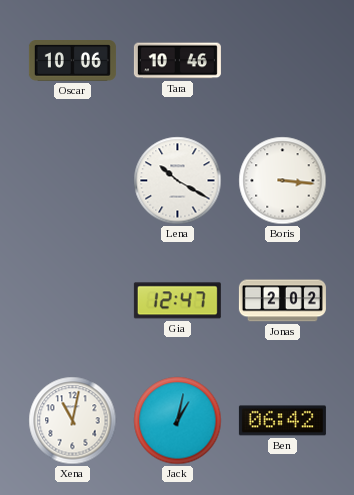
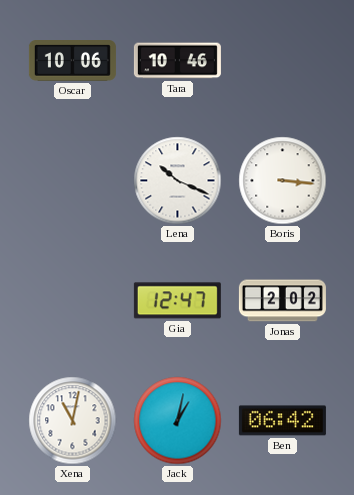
Lena: 10:20 -> 10:19 (178, 181)
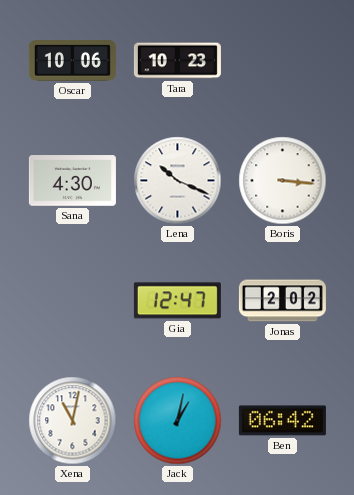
Tara: 10:46 -> 10:23 (177, 61)
Sana: none -> 4:30 (72, 181)
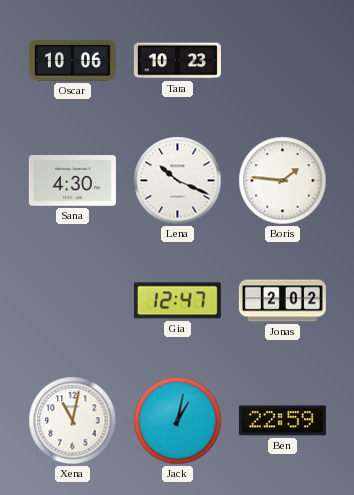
Boris: 3:16 -> 1:46 (283, 181)
Ben: 06:42 -> 22:59 (282, 421)
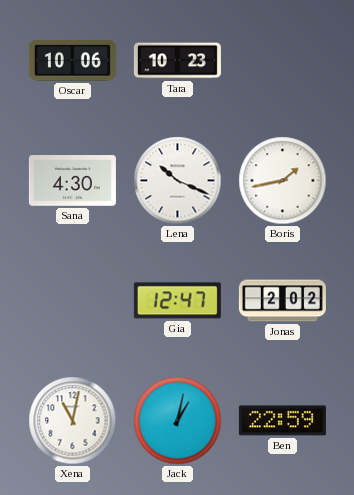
Boris: 1:46 -> 1:43 (283, 181)
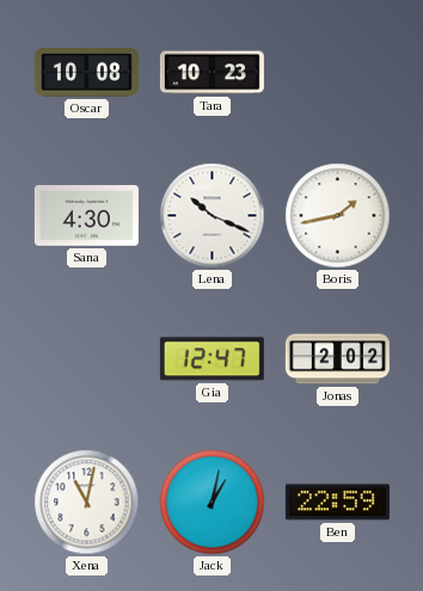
Oscar: 10:06 -> 10:08 (86, 73)
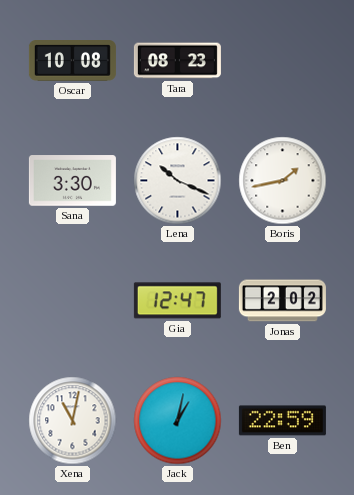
Tara: 10:23 -> 08:23 (177, 61)
Sana: 4:30 -> 3:30 (72, 181)
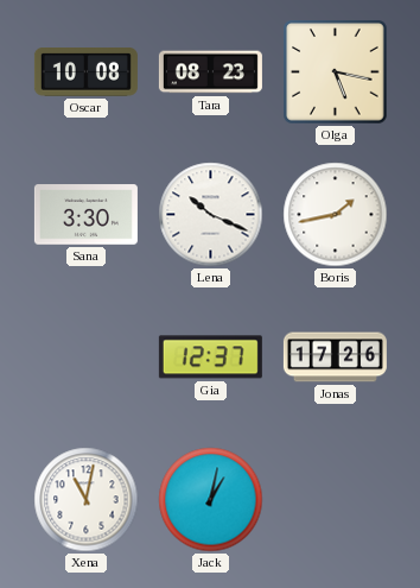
Olga: none -> 5:17 (336, 72)
Gia: 12:47 -> 12:37 (210, 358)
Jonas: 2:02 -> 17:26 (335, 358)
Ben: 22:59 -> none (282, 421)
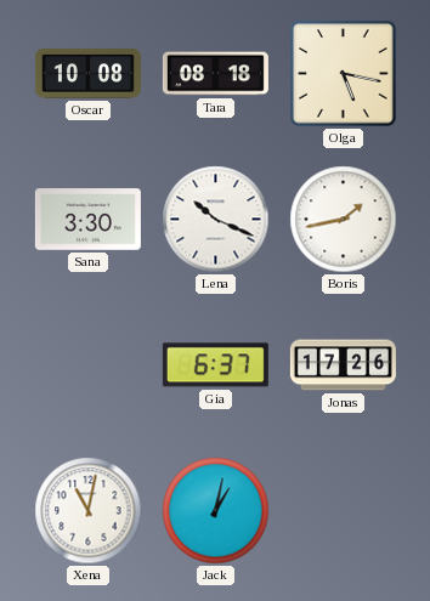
Tara: 08:23 -> 08:18 (215, 74)
Gia: 12:37 -> 6:37 (215, 365)
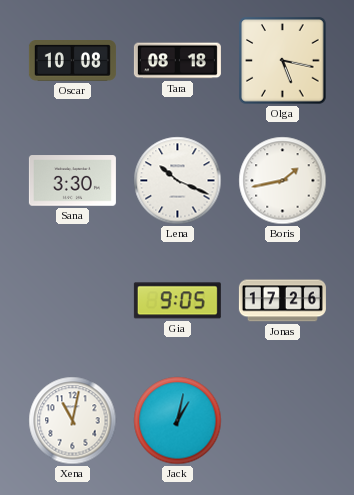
Gia: 6:37 -> 9:05 (177, 301)
